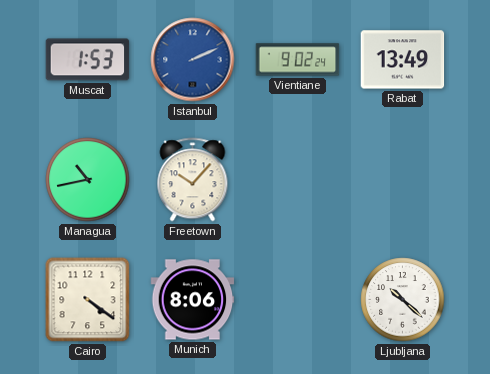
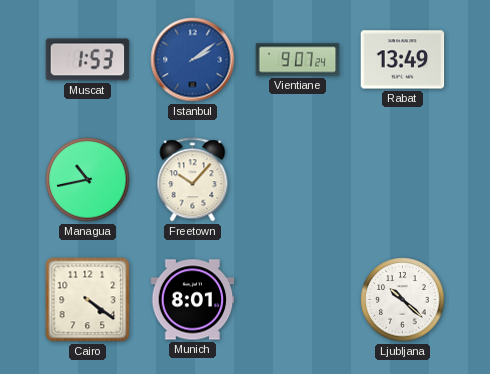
Istanbul: 2:11 -> 2:09 (193, 60)
Vientiane: 9:02 -> 9:07 (298, 60)
Munich: 8:06 -> 8:01 (193, 300)
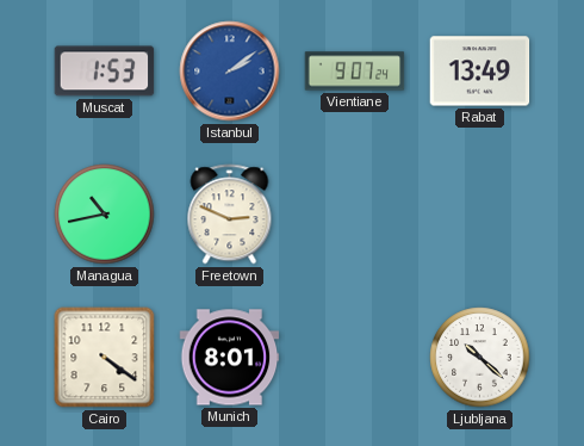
Freetown: 10:07 -> 2:49 (230, 215)
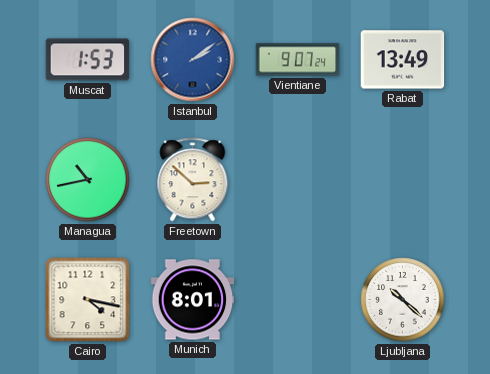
Freetown: 2:49 -> 2:52 (193, 180)
Cairo: 4:21 -> 4:17 (88, 300)
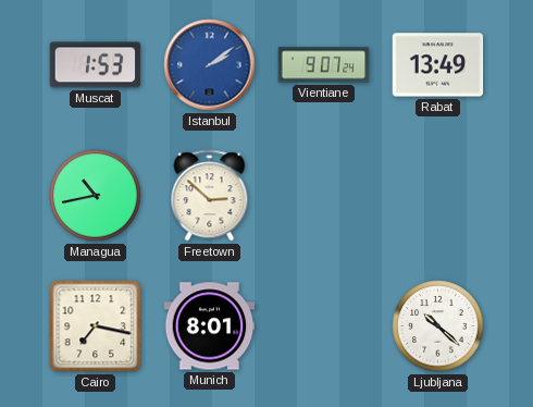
Cairo: 4:17 -> 7:17 (96, 326)
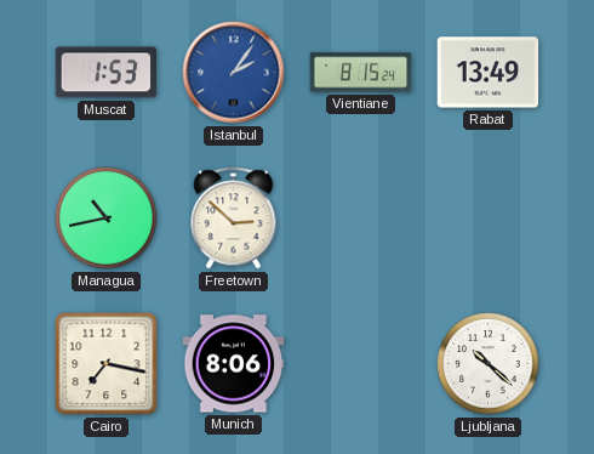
Istanbul: 2:09 -> 2:06 (234, 73)
Vientiane: 9:07 -> 8:15 (361, 73)
Munich: 8:01 -> 8:06 (234, 364)
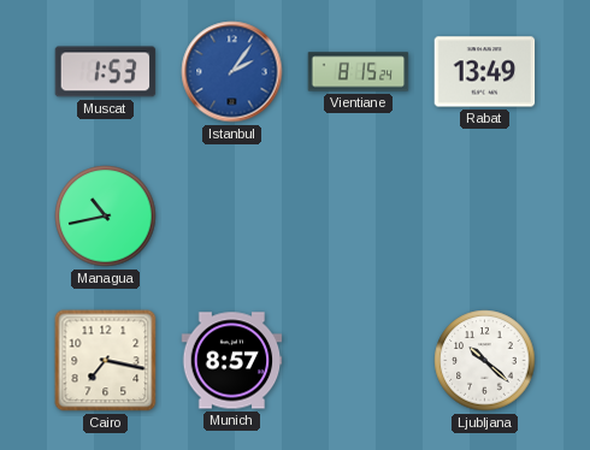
Freetown: 2:52 -> none (234, 219)
Munich: 8:06 -> 8:57 (232, 361)
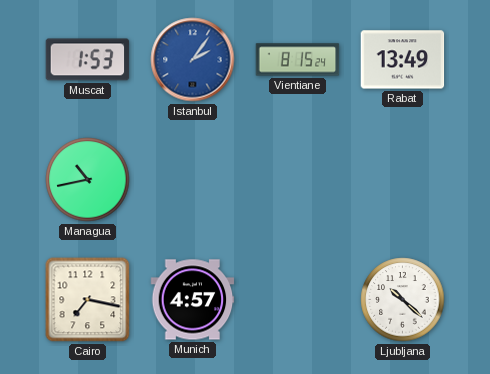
Munich: 8:57 -> 4:57 (193, 300)
